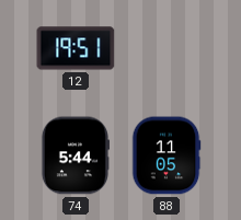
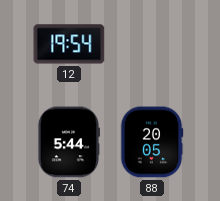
12: 19:51 -> 19:54 (69, 44)
88: 11:05 -> 20:05 (152, 142)
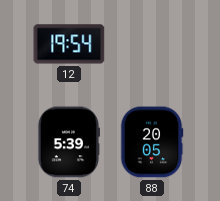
74: 5:44 -> 5:39 (68, 142)
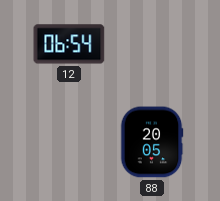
12: 19:54 -> 06:54 (69, 44)
74: 5:39 -> none (68, 142)
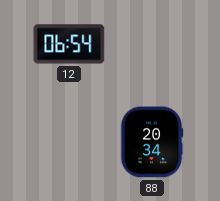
88: 20:05 -> 20:34 (152, 142)
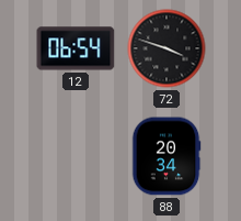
72: none -> 3:48 (167, 48)
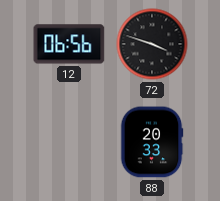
12: 06:54 -> 06:56 (69, 44)
88: 20:34 -> 20:33 (152, 142)
